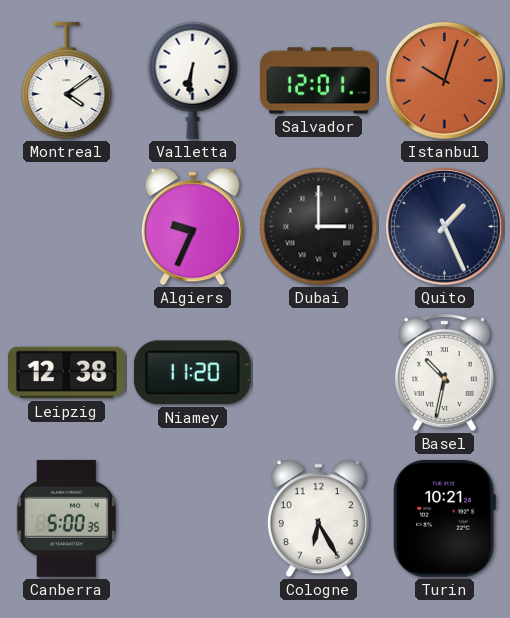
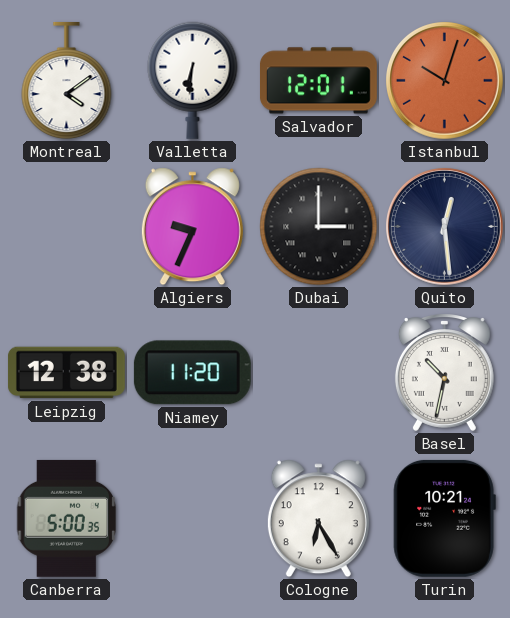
Quito: 1:26 -> 12:29 (445, 227)
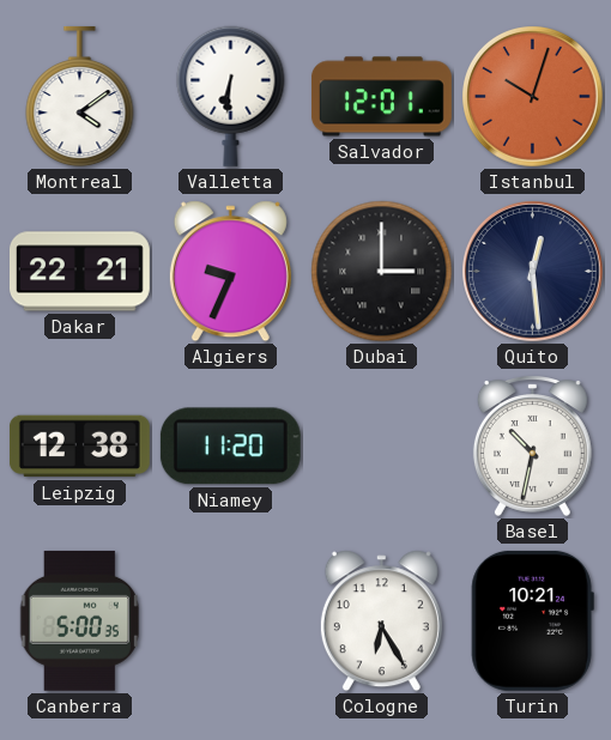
Dakar: none -> 22:21 (79, 272)
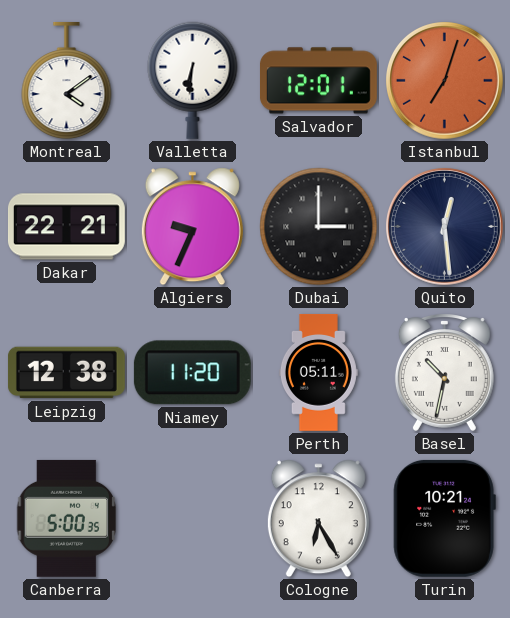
Istanbul: 10:03 -> 7:03 (445, 81)
Perth: none -> 05:11 (318, 373)
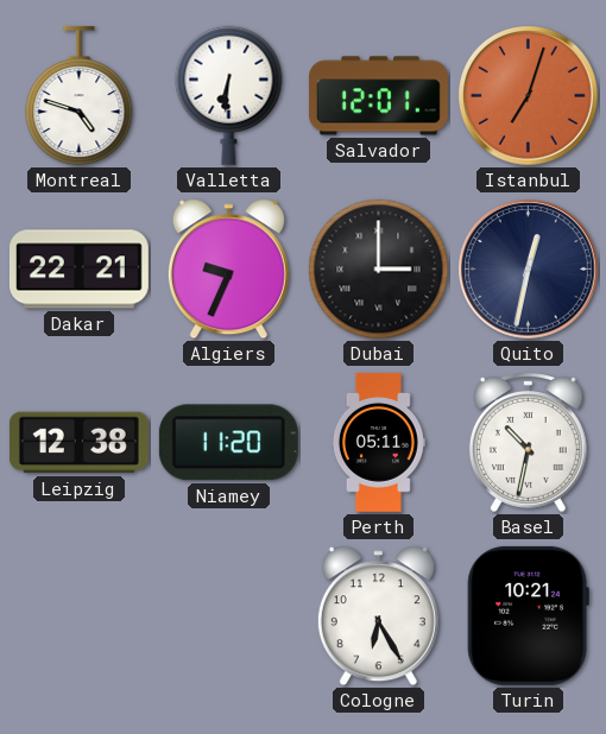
Montreal: 4:09 -> 4:48 (80, 96)
Quito: 12:29 -> 12:32 (529, 270)
Canberra: 5:00 -> none (66, 518)
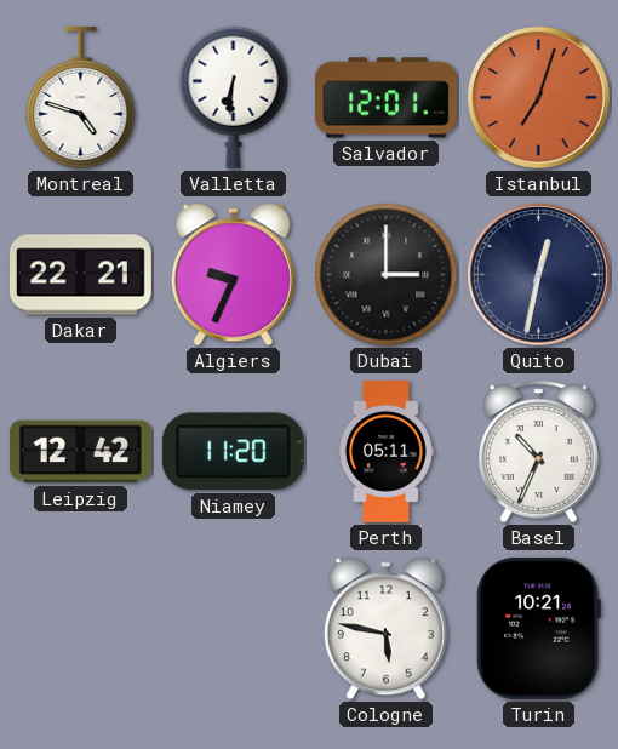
Leipzig: 12:38 -> 12:42 (80, 452)
Basel: 10:32 -> 10:34 (538, 451)
Cologne: 6:25 -> 5:47 (385, 629)
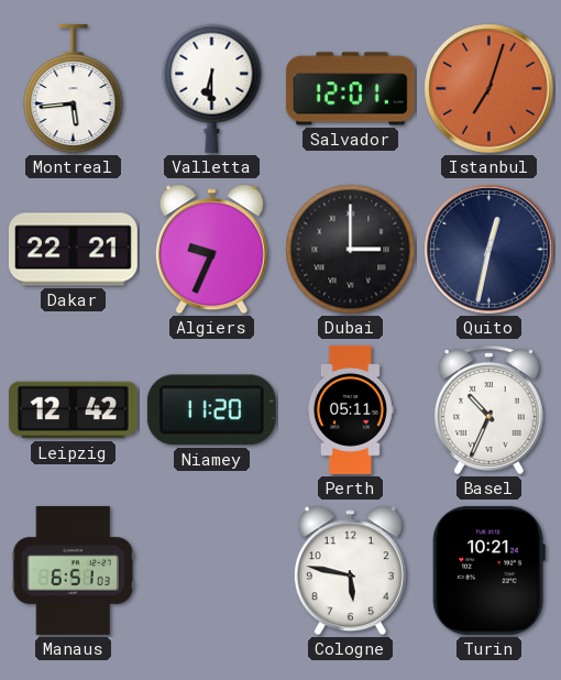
Montreal: 4:48 -> 5:44 (74, 89)
Valletta: 6:31 -> 6:30 (212, 88)
Manaus: none -> 6:51 (74, 570)
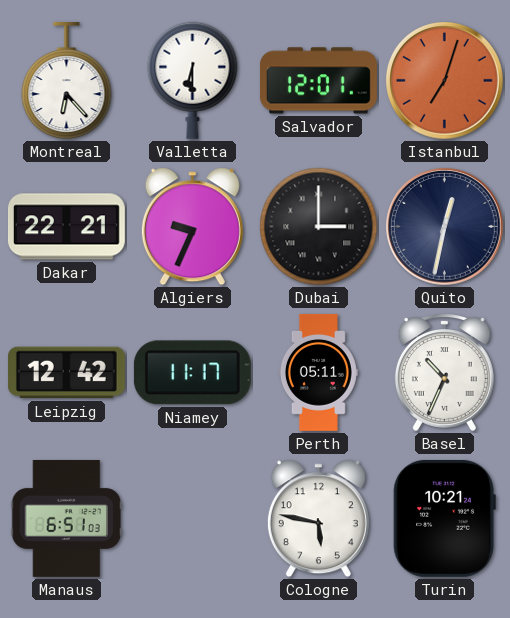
Montreal: 5:44 -> 6:23 (67, 81)
Niamey: 11:20 -> 11:17 (192, 373)
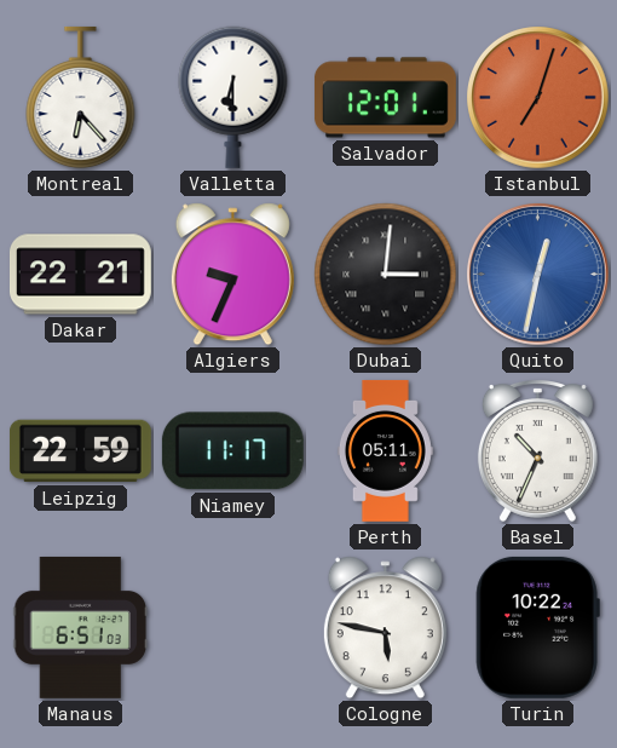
Dubai: 3:00 -> 3:01 (386, 275)
Quito dial: navy -> blue (538, 275)
Leipzig: 12:42 -> 22:59 (80, 451)
Turin: 10:21 -> 10:22 (537, 627)
